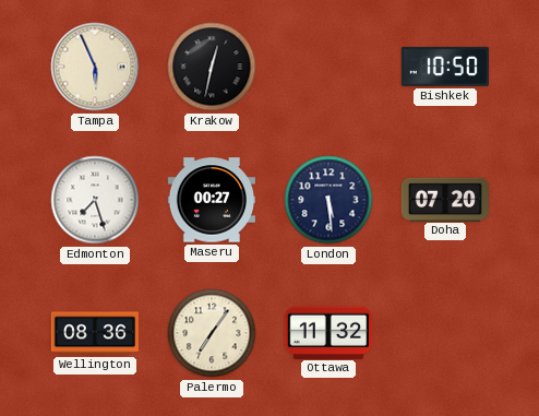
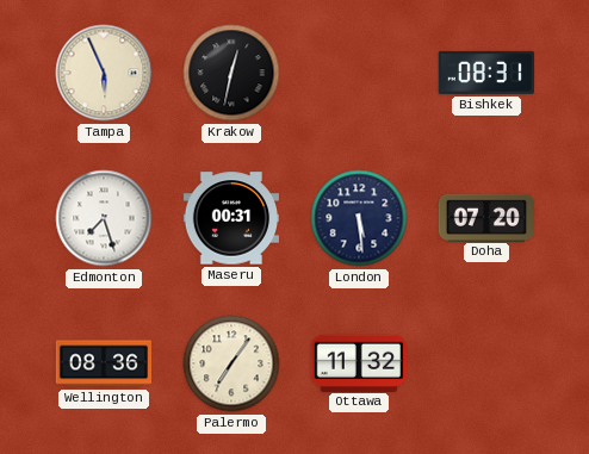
Bishkek: 10:50 -> 08:31 (485, 73)
Maseru: 00:27 -> 00:31 (230, 218)
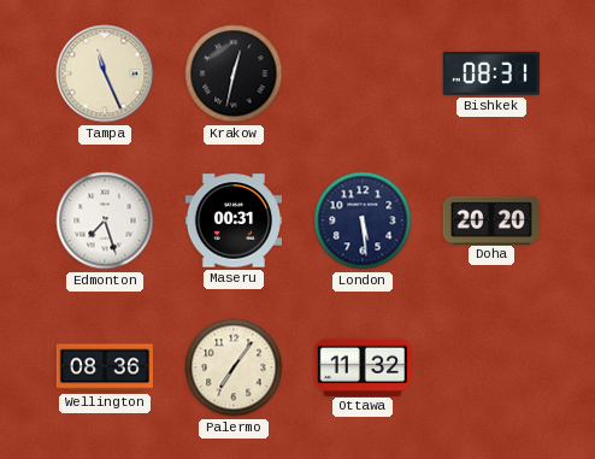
Tampa: 5:56 -> 11:26 (105, 73)
Doha: 07:20 -> 20:20 (490, 219)
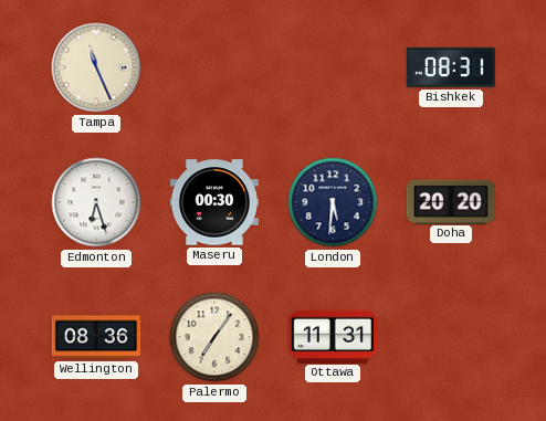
Krakow: 12:32 -> none (234, 73)
Edmonton: 7:27 -> 6:27 (96, 202)
Maseru: 00:31 -> 00:30 (213, 202)
London: 5:29 -> 5:31 (333, 202)
Ottawa: 11:32 -> 11:31 (332, 336)
